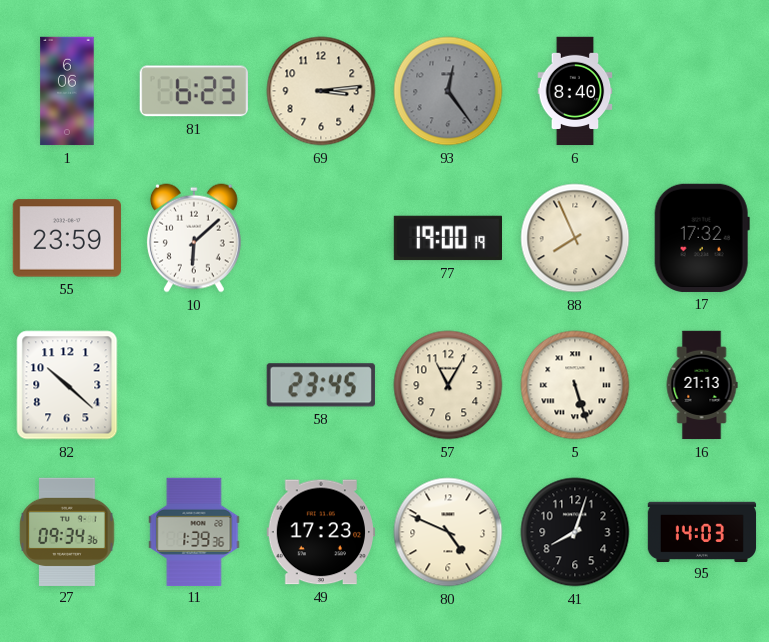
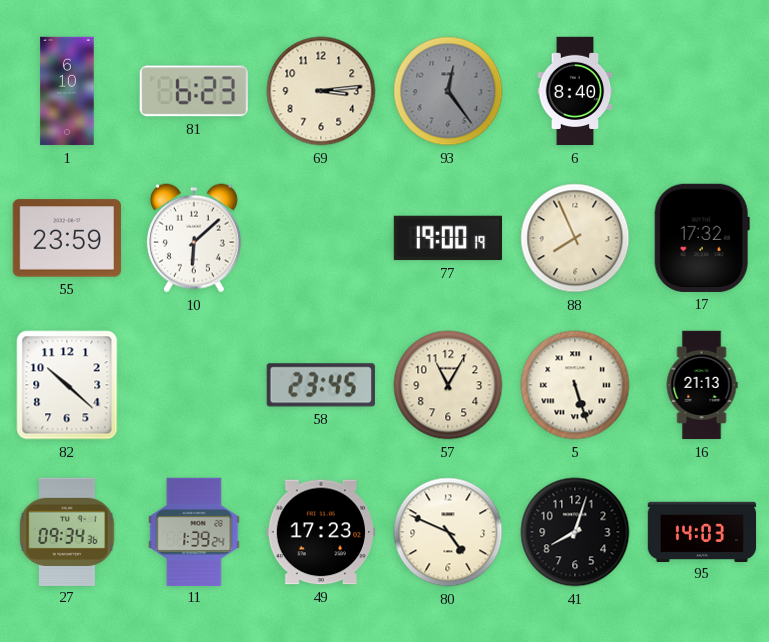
1: 6:06 -> 6:10 (67, 91)
11: 1:39:36 -> 1:39:24 (194, 531)
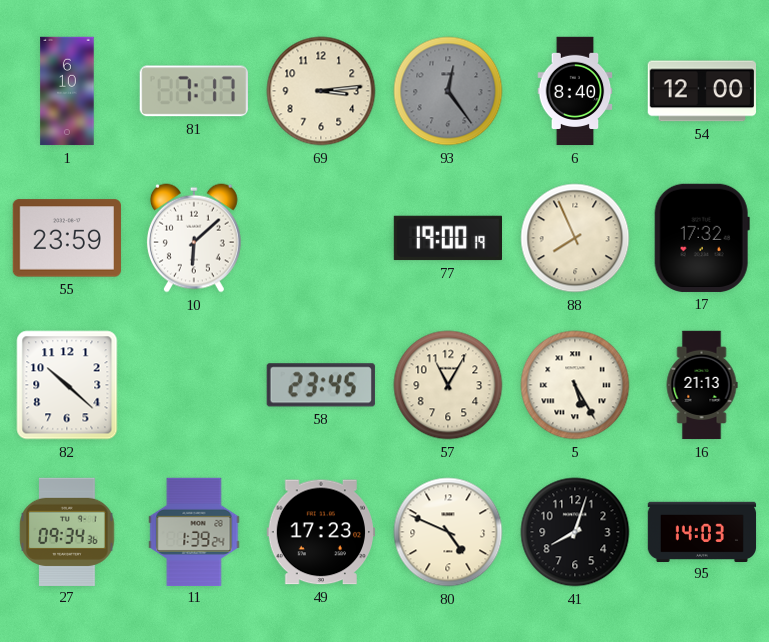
81: 6:23 -> 7:17 (194, 91)
54: none -> 12:00 (701, 91)
5: 5:27 -> 5:25 (575, 385)
